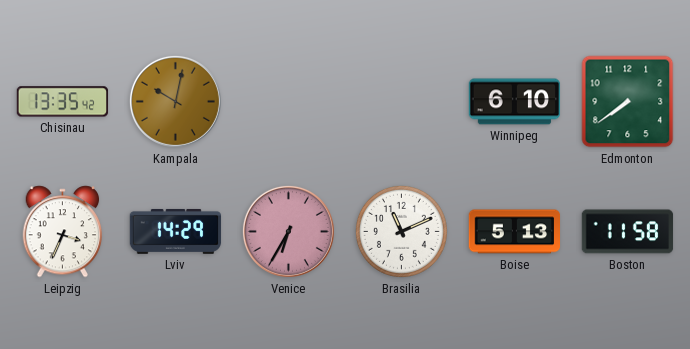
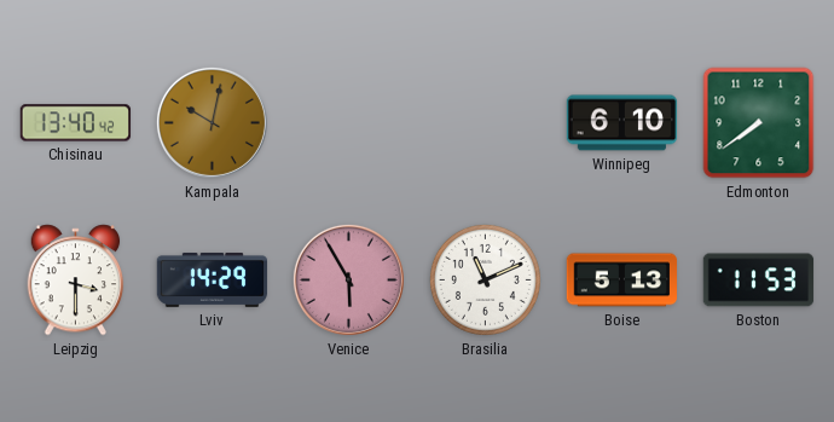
Chisinau: 13:35 -> 13:40 (76, 123)
Leipzig: 3:34 -> 3:30 (76, 281)
Venice: 6:35 -> 5:55 (348, 279)
Boston: 11:58 -> 11:53 (759, 281)
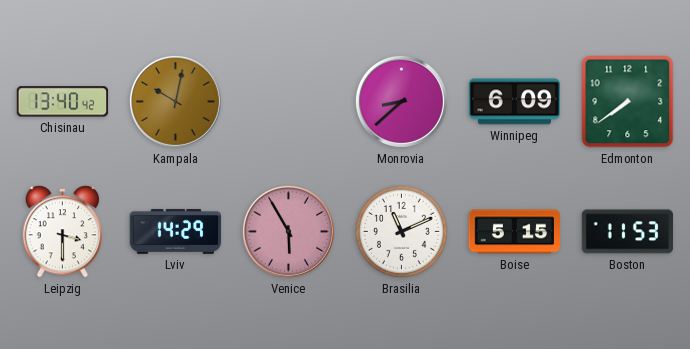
Monrovia: none -> 8:38 (401, 101)
Winnipeg: 6:10 -> 6:09 (515, 102)
Boise: 5:13 -> 5:15 (515, 232)
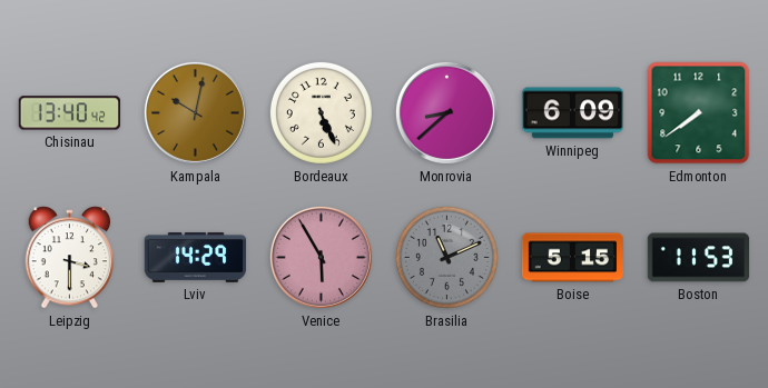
Bordeaux: none -> 5:26 (321, 112)
Brasilia dial: white -> grey (446, 257)
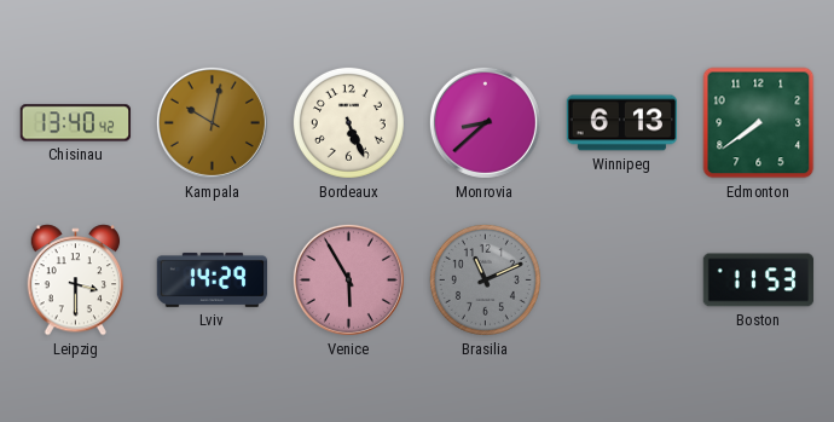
Winnipeg: 6:09 -> 6:13 (622, 123)
Boise: 5:15 -> none (573, 258)
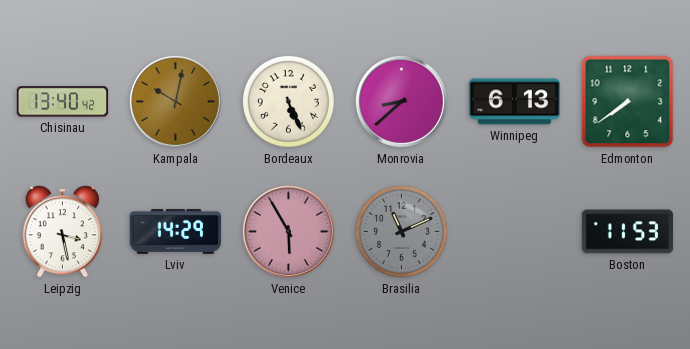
Leipzig: 3:30 -> 3:28 (63, 232)
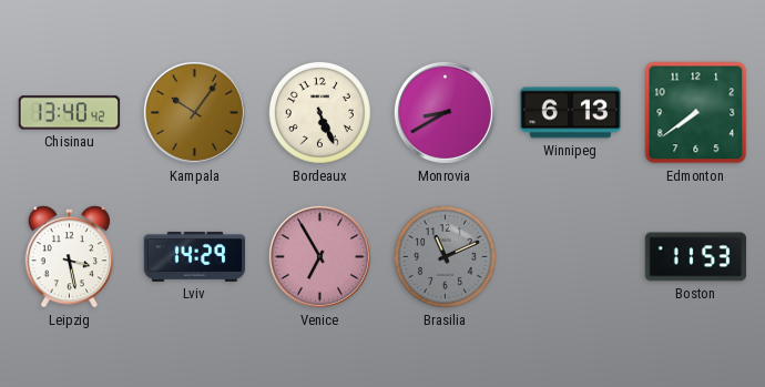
Kampala: 10:02 -> 10:06 (194, 112)
Monrovia: 8:38 -> 8:40 (445, 112)
Venice: 5:55 -> 6:55 (319, 256)
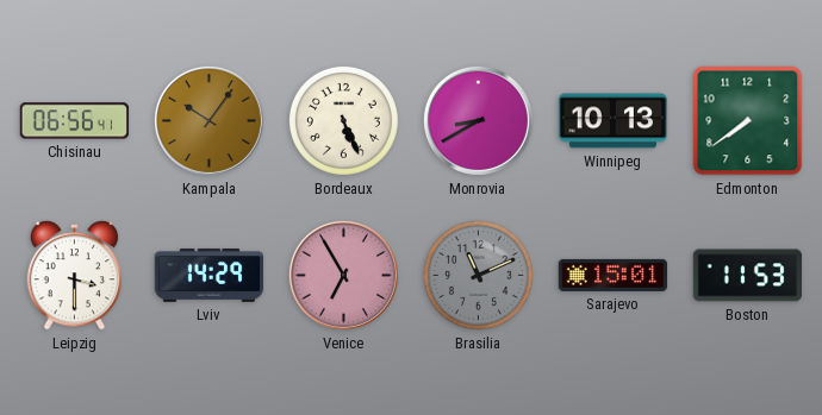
Chisinau: 13:40 -> 06:56 (75, 121)
Winnipeg: 6:13 -> 10:13 (614, 121)
Leipzig: 3:28 -> 3:30 (75, 276)
Sarajevo: none -> 15:01 (614, 275)
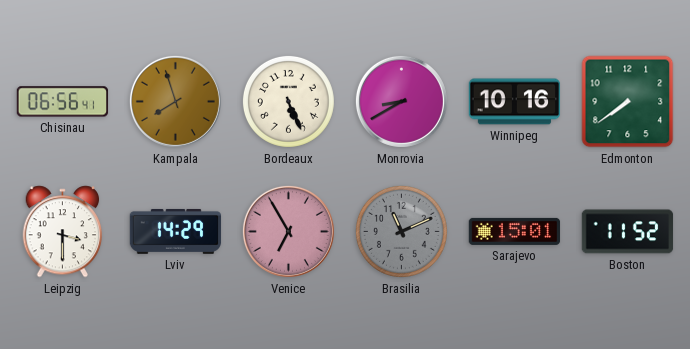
Kampala: 10:06 -> 7:57 (175, 101)
Winnipeg: 10:13 -> 10:16 (515, 102)
Boston: 11:53 -> 11:52 (628, 232)
